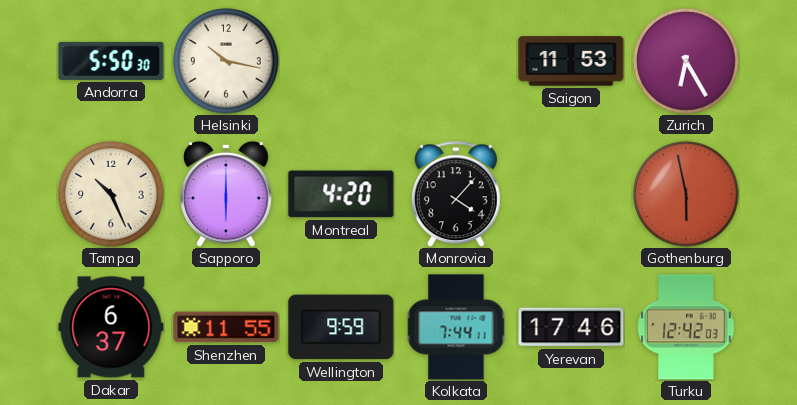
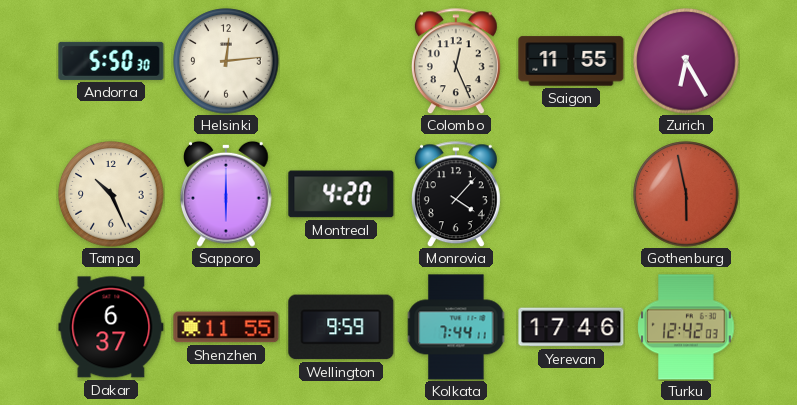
Helsinki: 10:17 -> 12:14 (226, 61)
Colombo: none -> 12:26 (456, 61)
Saigon: 11:53 -> 11:55 (571, 61)
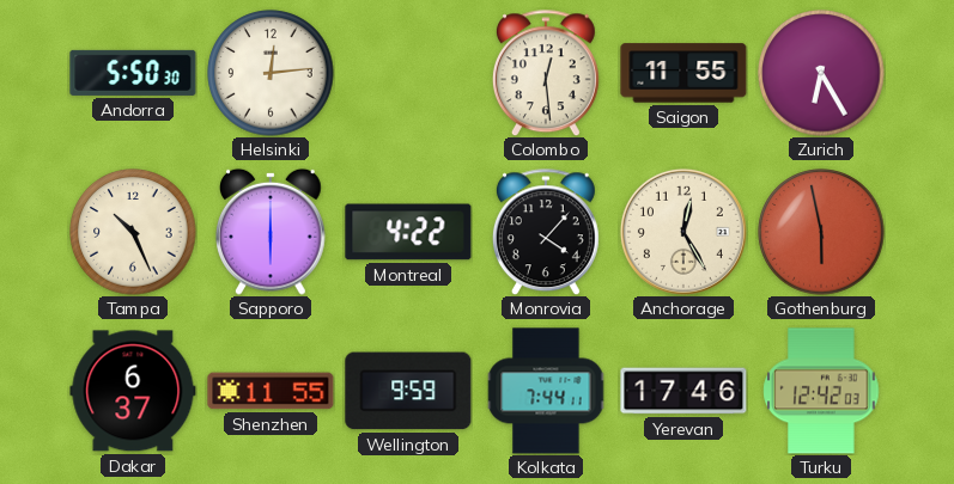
Colombo: 12:26 -> 12:29 (546, 73)
Montreal: 4:20 -> 4:22 (408, 232)
Anchorage: none -> 12:25 (683, 232)
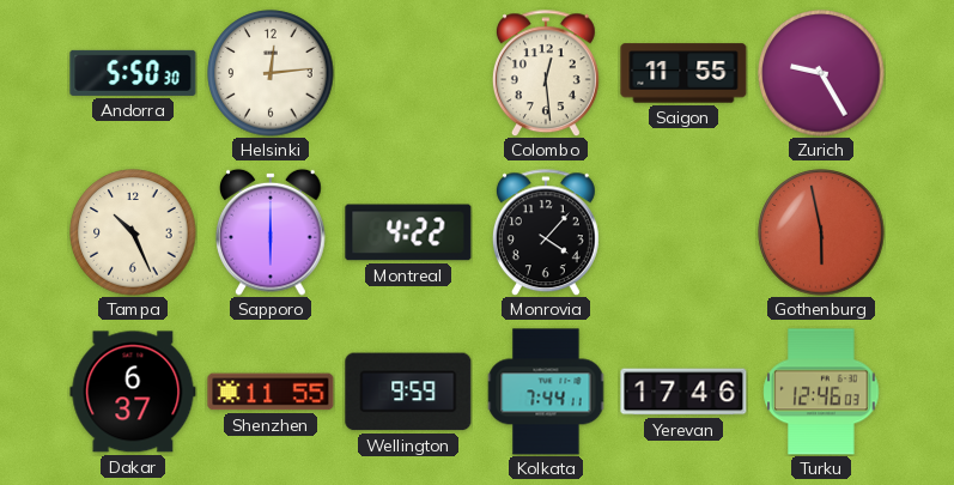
Zurich: 6:25 -> 9:25 (821, 73)
Anchorage: 12:25 -> none (683, 232)
Turku: 12:42 -> 12:46 (821, 392)
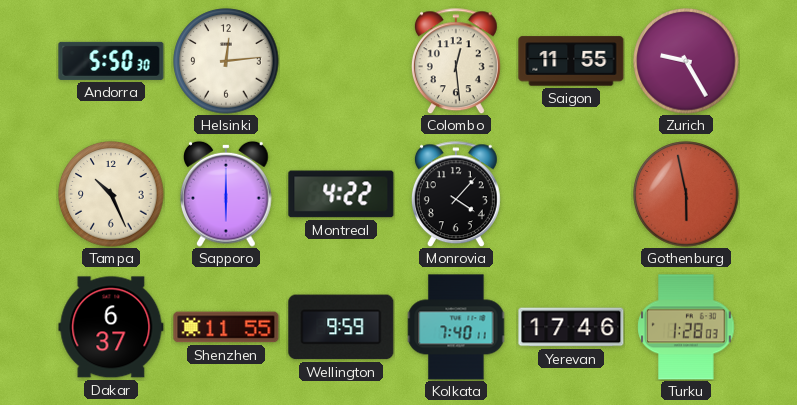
Kolkata: 7:44 -> 7:40 (456, 327)
Turku: 12:46 -> 1:28 (686, 327)
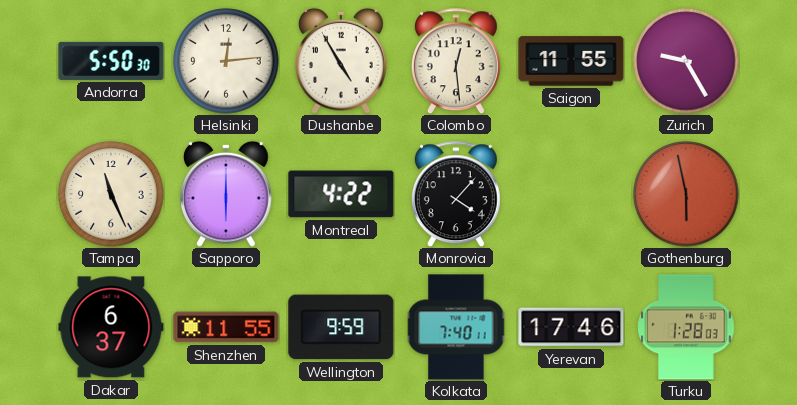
Dushanbe: none -> 4:55 (341, 61)
Tampa: 10:26 -> 11:26 (111, 194)
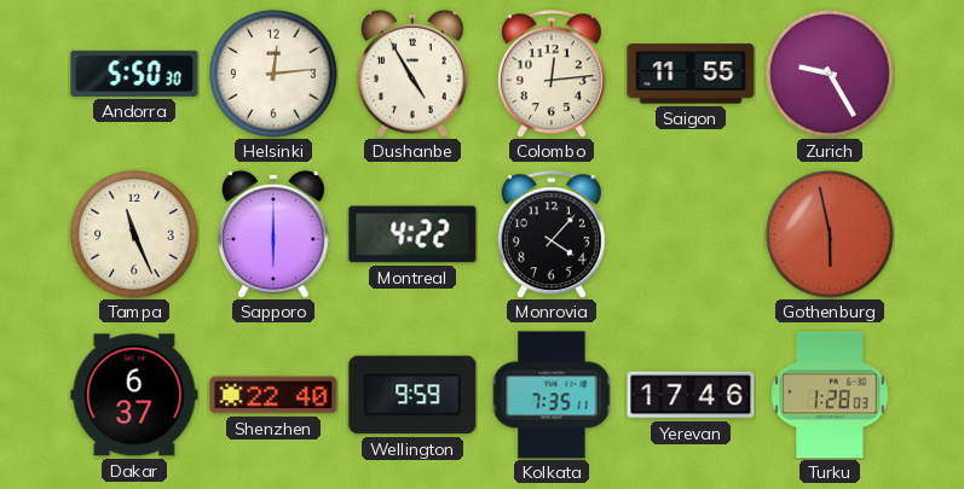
Colombo: 12:29 -> 12:14 (552, 74)
Shenzhen: 11:55 -> 22:40 (273, 395)
Kolkata: 7:40 -> 7:35 (552, 395)
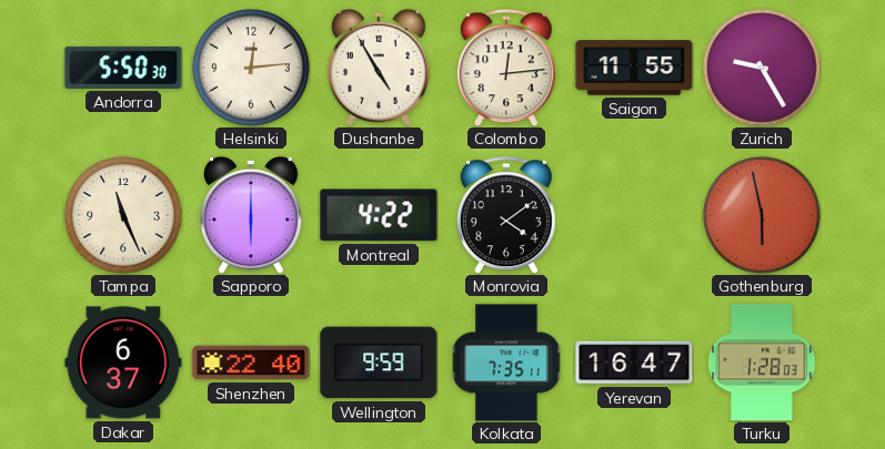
Monrovia: 4:07 -> 4:09 (506, 215)
Yerevan: 17:46 -> 16:47 (634, 363)
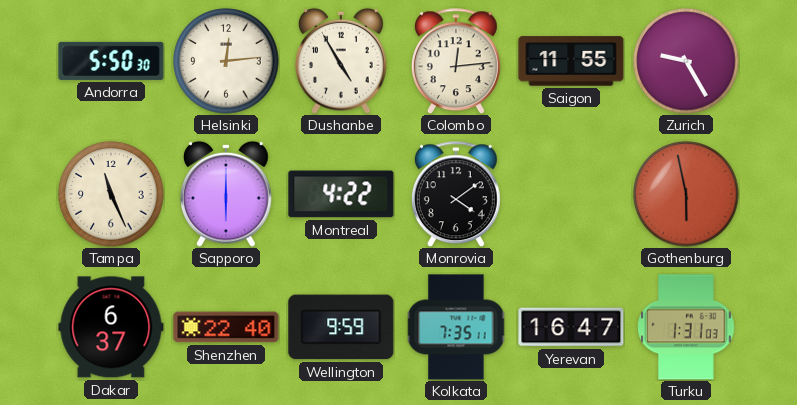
Turku: 1:28 -> 1:31 (686, 327)
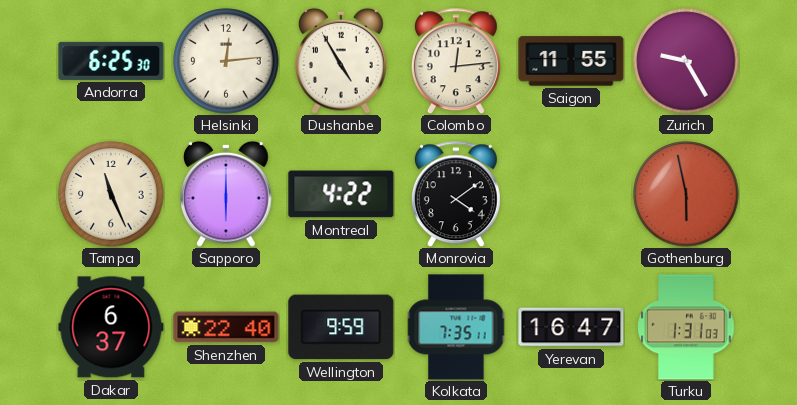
Andorra: 5:50 -> 6:25 (111, 61)
